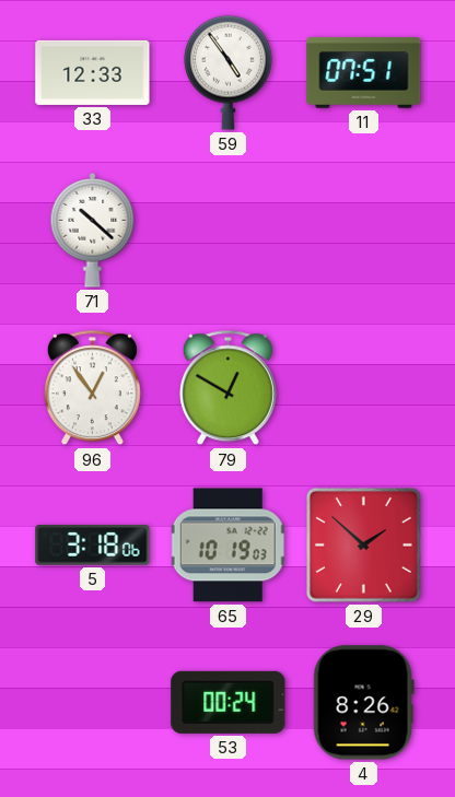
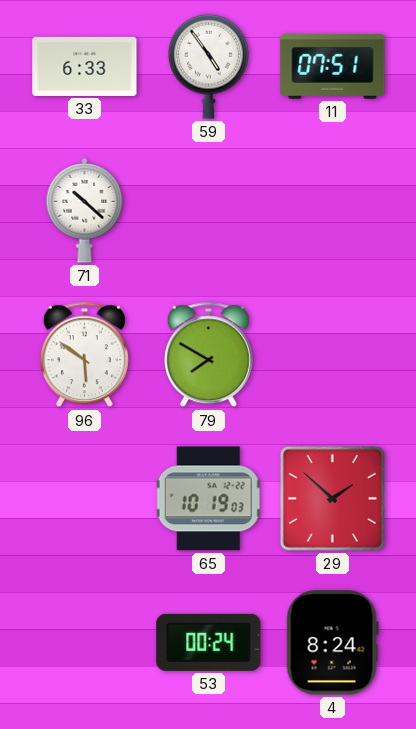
33: 12:33 -> 6:33 (85, 66)
96: 12:54 -> 5:51 (84, 355)
79: 12:50 -> 7:50 (208, 355)
5: 3:18 -> none (93, 546)
4: 8:26 -> 8:24 (332, 643)
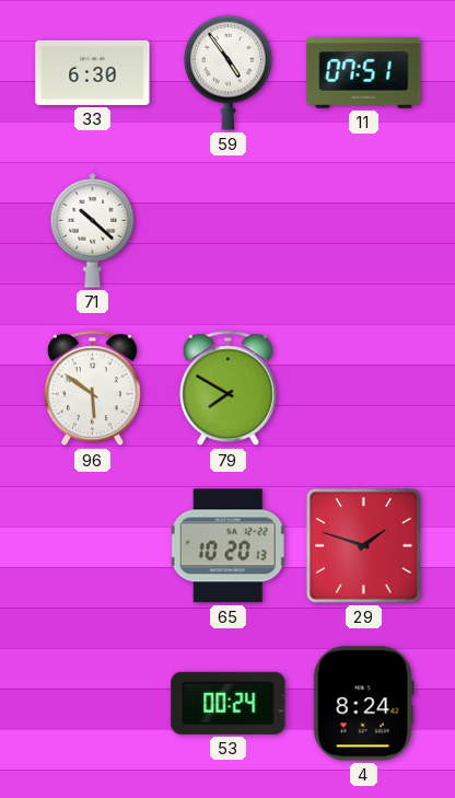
33: 6:33 -> 6:30 (93, 72)
65: 10:19 -> 10:20 (227, 546)
29: 1:52 -> 1:48 (363, 545)
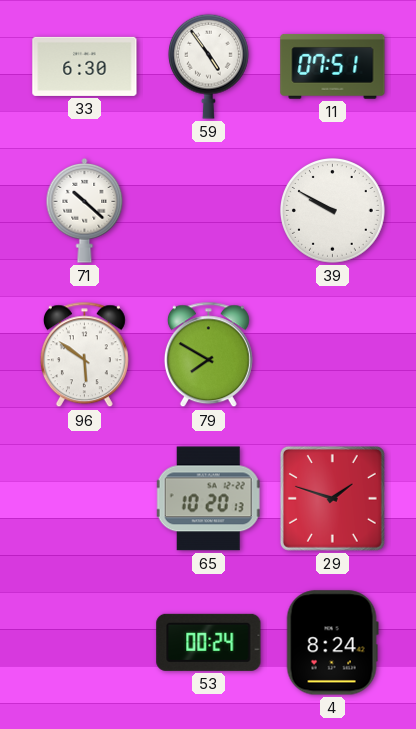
39: none -> 9:50 (333, 211)
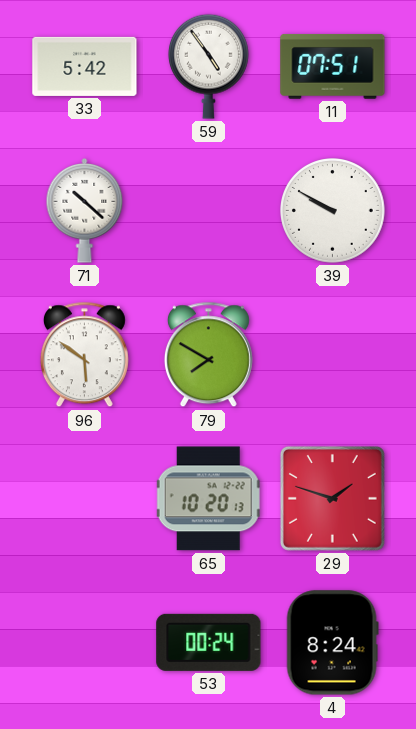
33: 6:30 -> 5:42 (85, 66)
